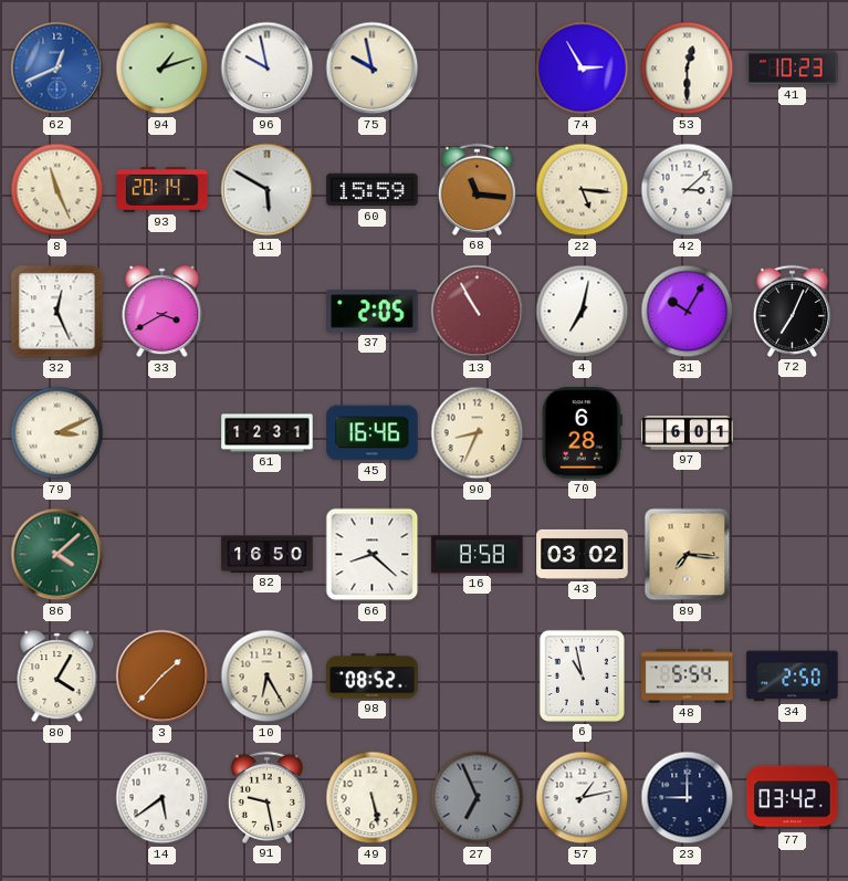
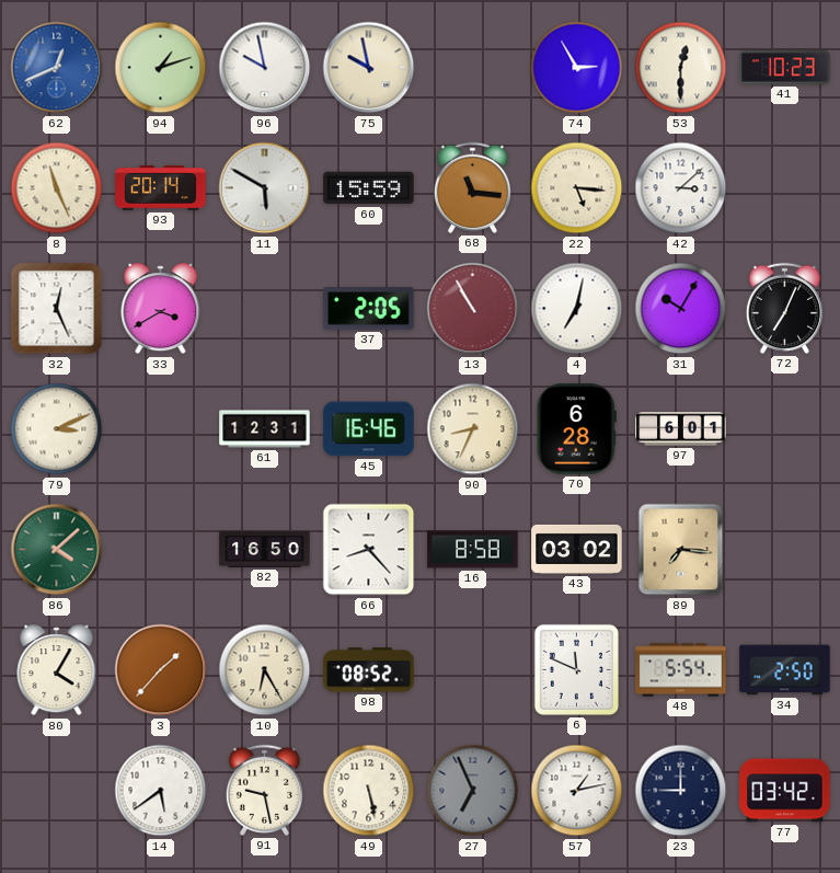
66: 8:22 -> 8:23 (369, 550)
6: 10:58 -> 11:49 (576, 669)
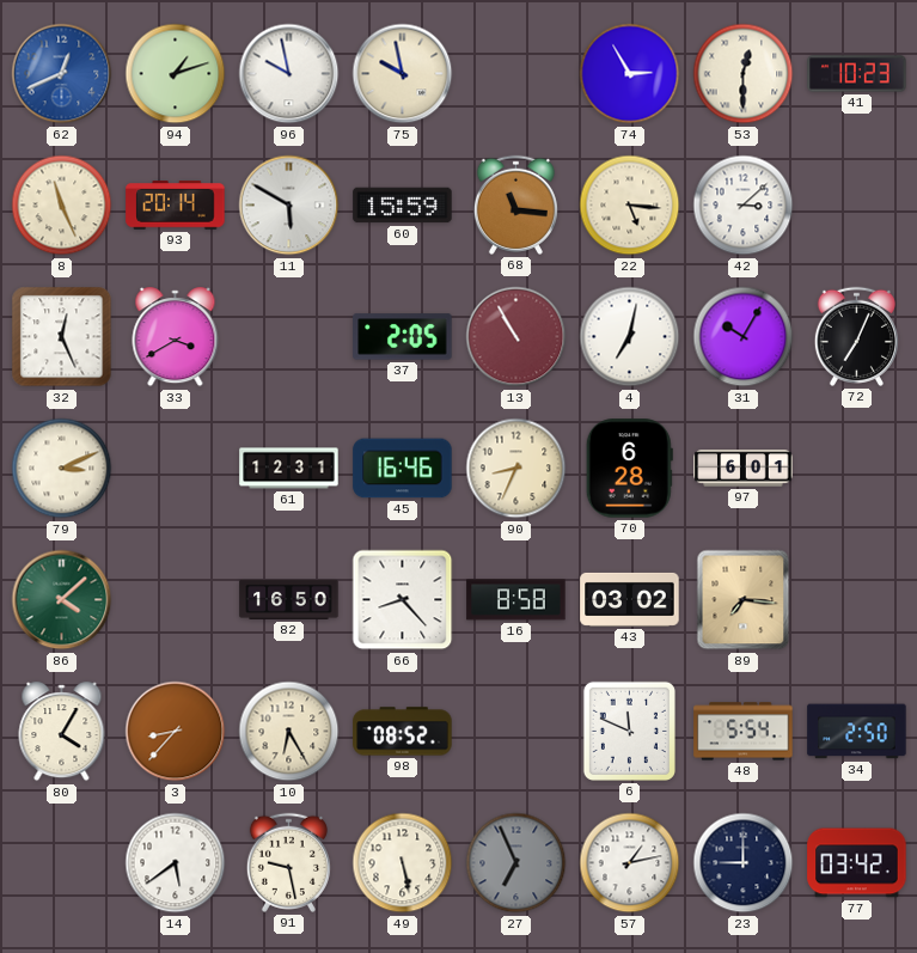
3: 1:37 -> 8:37 (176, 732)
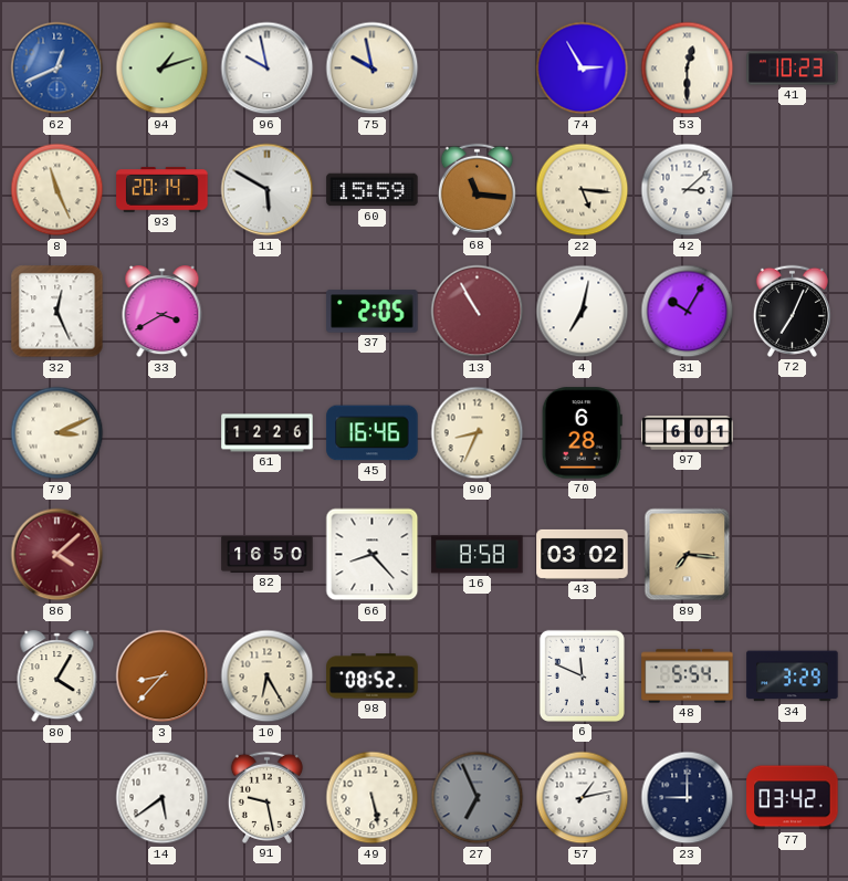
61: 12:31 -> 12:26 (268, 433)
86 dial: green -> burgundy (57, 555)
34: 2:50 -> 3:29 (793, 677)
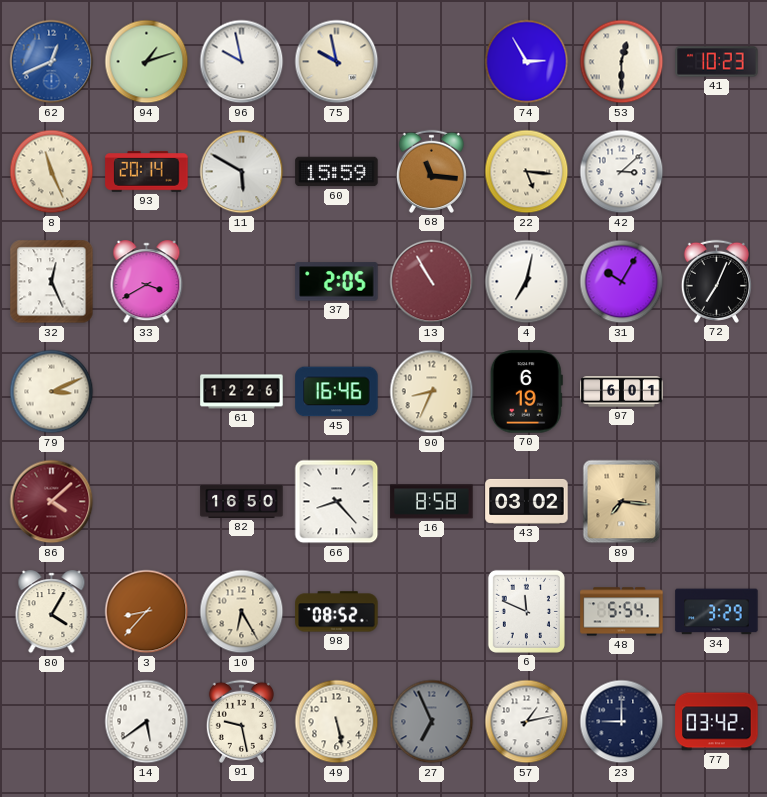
70: 6:28 -> 6:19 (526, 392)
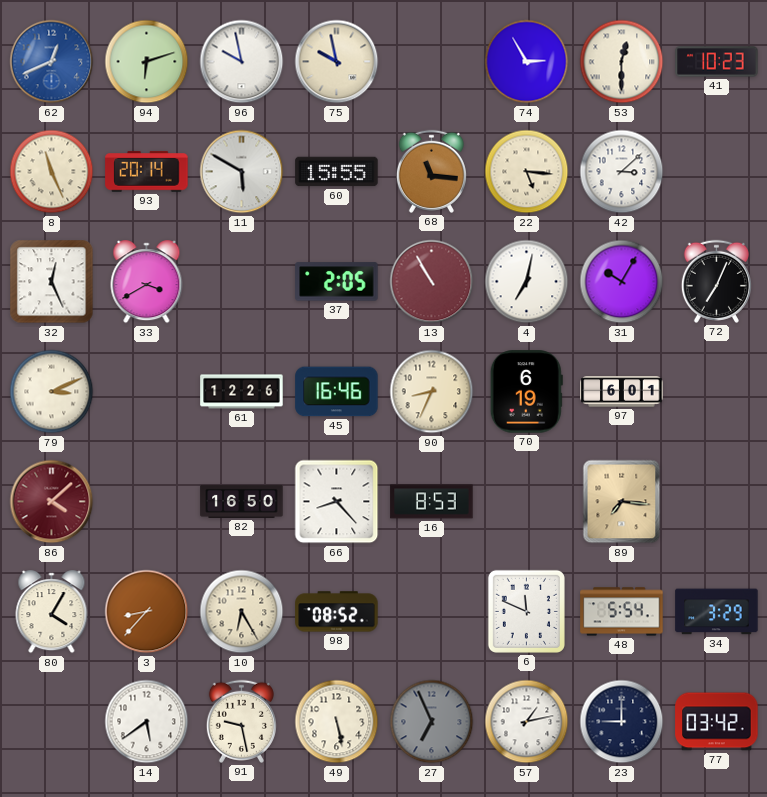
94: 1:12 -> 6:12 (147, 62)
60: 15:59 -> 15:55 (337, 172)
16: 8:58 -> 8:53 (432, 502)
43: 03:02 -> none (527, 501)
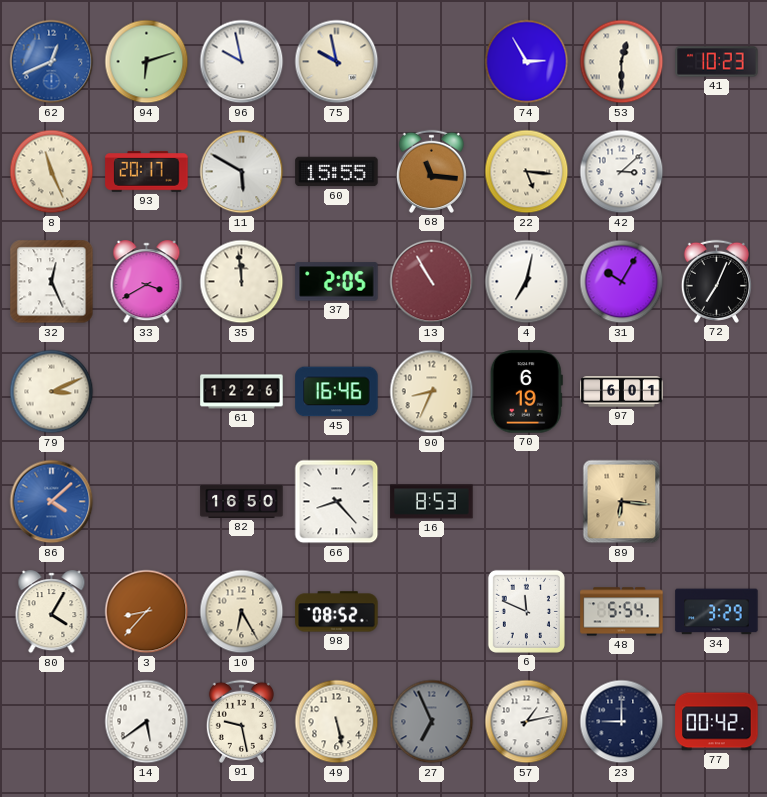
93: 20:14 -> 20:17 (147, 172)
35: none -> 11:59 (242, 282)
86 dial: burgundy -> blue (52, 502)
89: 7:16 -> 6:16 (622, 502)
77: 03:42 -> 00:42 (717, 722)
